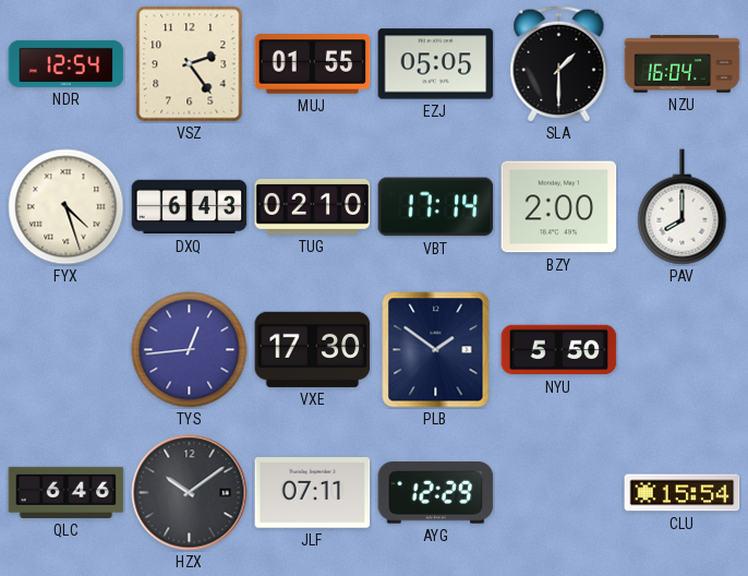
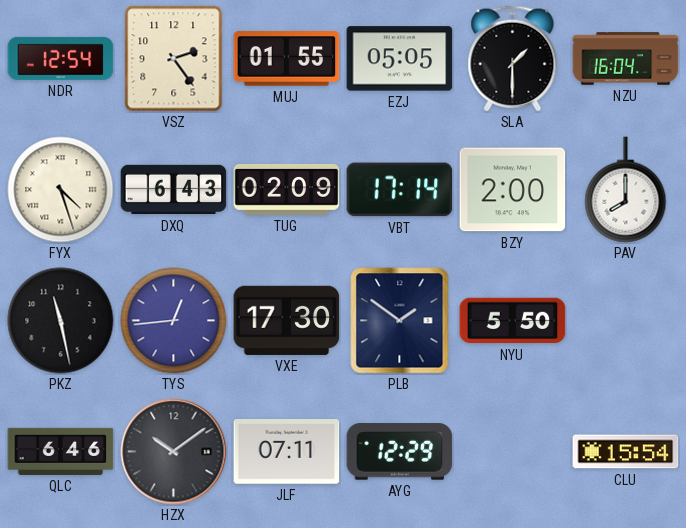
TUG: 02:10 -> 02:09 (287, 189)
PKZ: none -> 11:28 (61, 321)
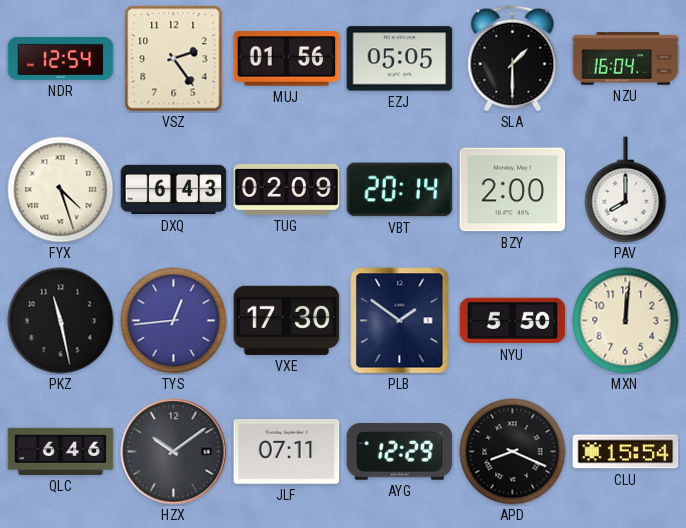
MUJ: 01:55 -> 01:56 (287, 59)
VBT: 17:14 -> 20:14 (400, 190)
MXN: none -> 12:01 (626, 321)
APD: none -> 8:19 (513, 452)
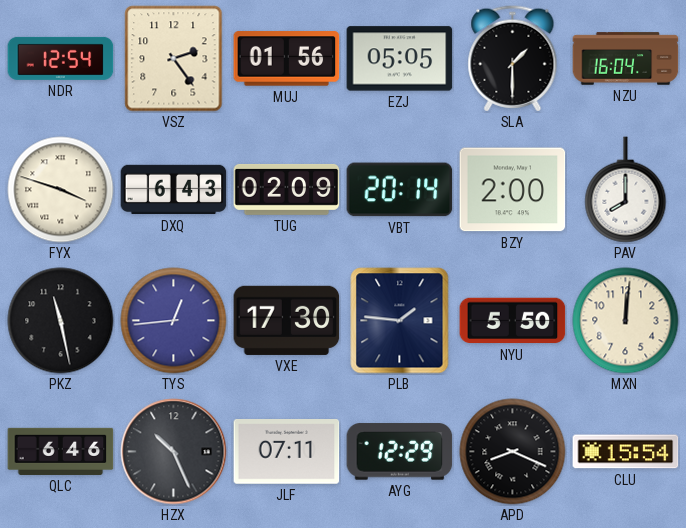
FYX: 4:27 -> 3:48 (61, 190)
PLB: 1:51 -> 1:46 (400, 321)
HZX: 10:09 -> 10:26 (174, 452)
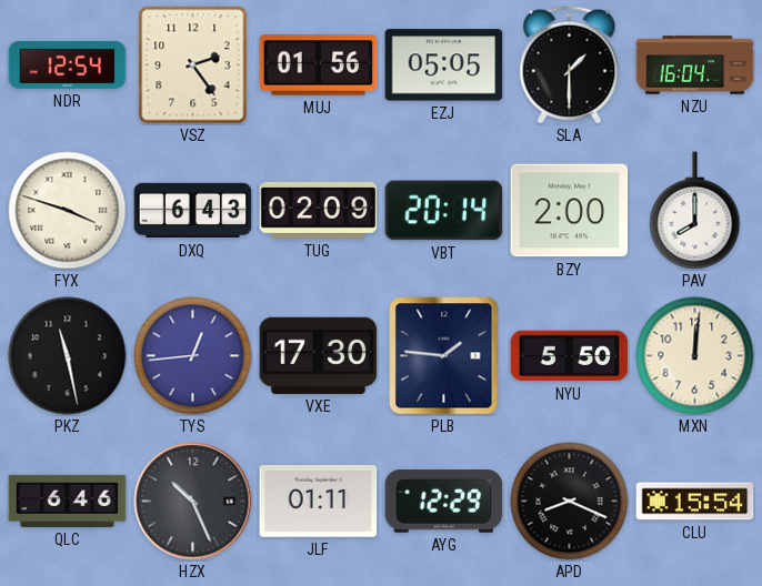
JLF: 07:11 -> 01:11 (319, 502)
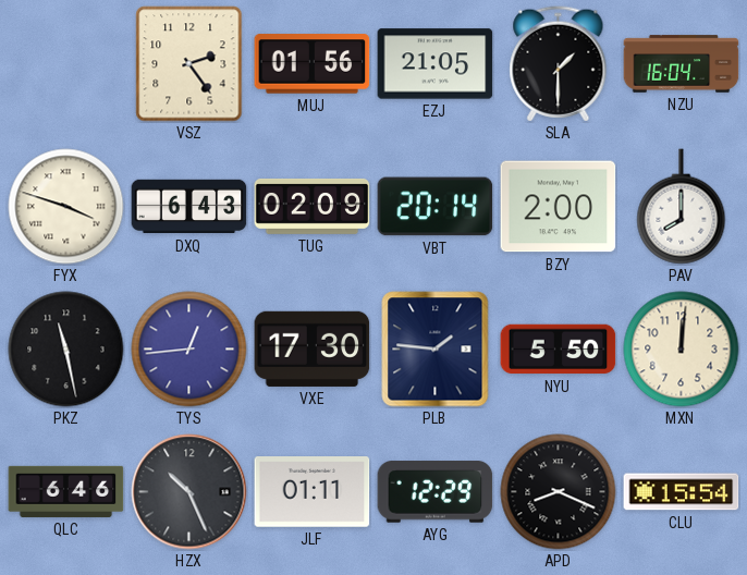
NDR: 12:54 -> none (68, 64)
EZJ: 05:05 -> 21:05 (436, 64)
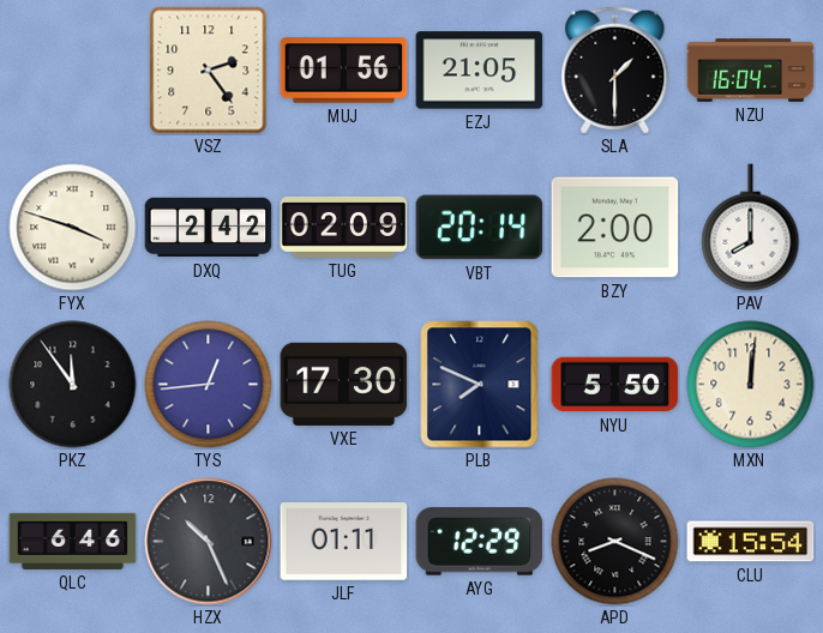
DXQ: 6:43 -> 2:42 (209, 228)
PKZ: 11:28 -> 11:54 (73, 385)
PLB: 1:46 -> 7:49 (480, 385)
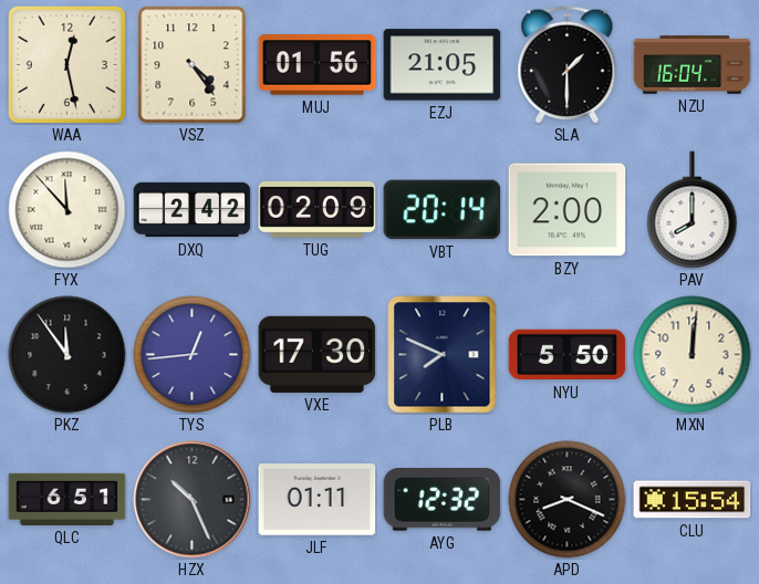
WAA: none -> 12:28 (66, 64)
VSZ: 2:24 -> 4:24 (193, 65)
FYX: 3:48 -> 11:53 (67, 210)
QLC: 6:46 -> 6:51 (67, 499)
AYG: 12:29 -> 12:32 (443, 500)
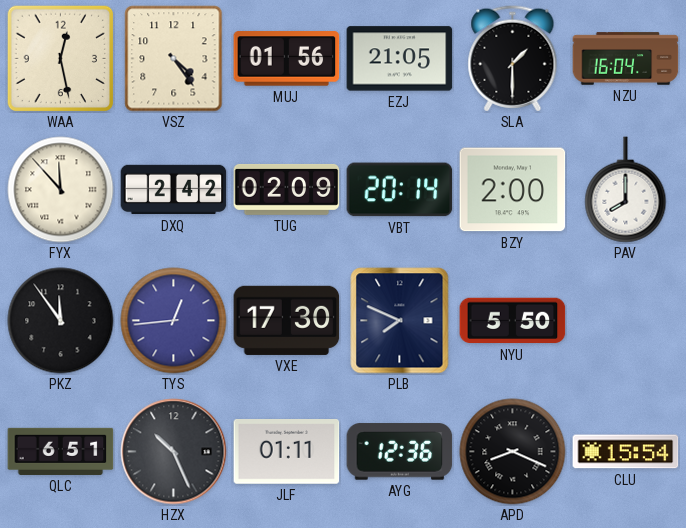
MXN: 12:01 -> none (693, 355)
AYG: 12:32 -> 12:36 (400, 452)
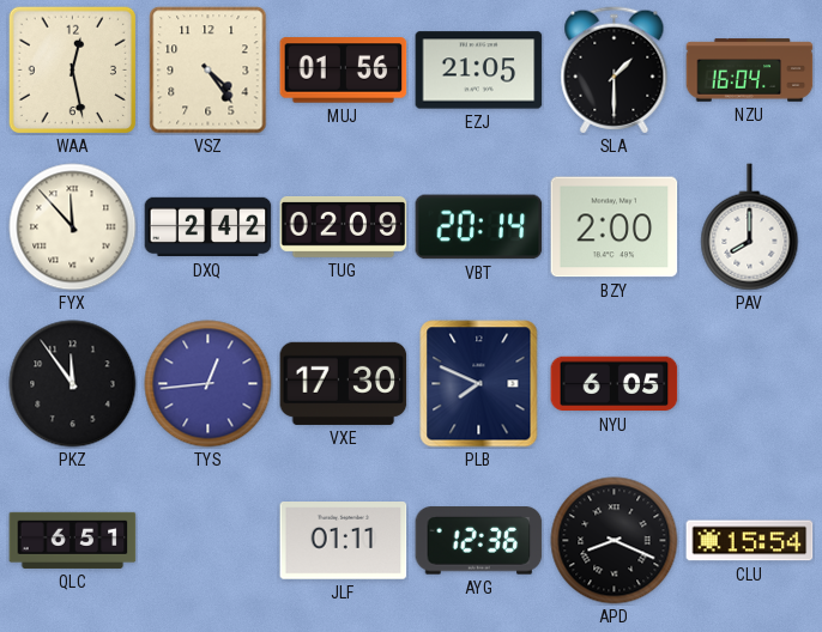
NYU: 5:50 -> 6:05 (615, 384)
HZX: 10:26 -> none (174, 452)
